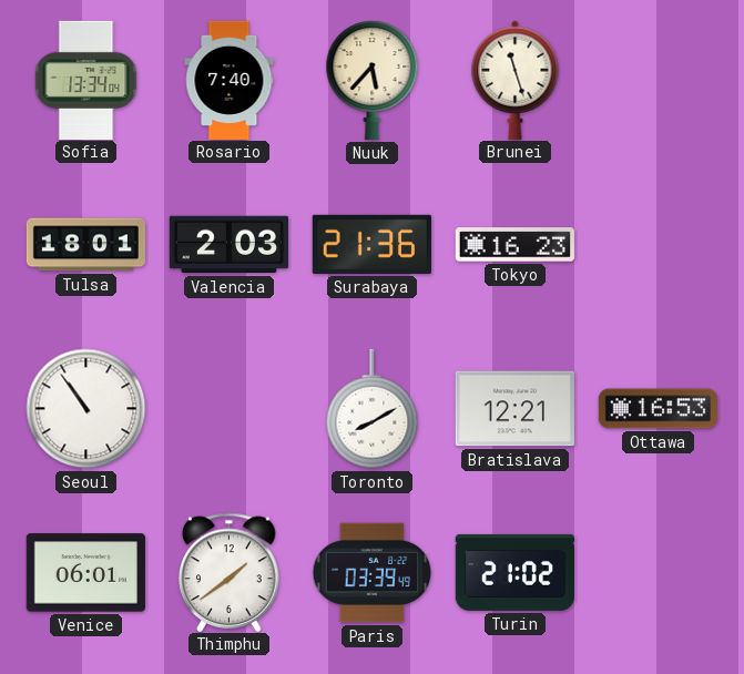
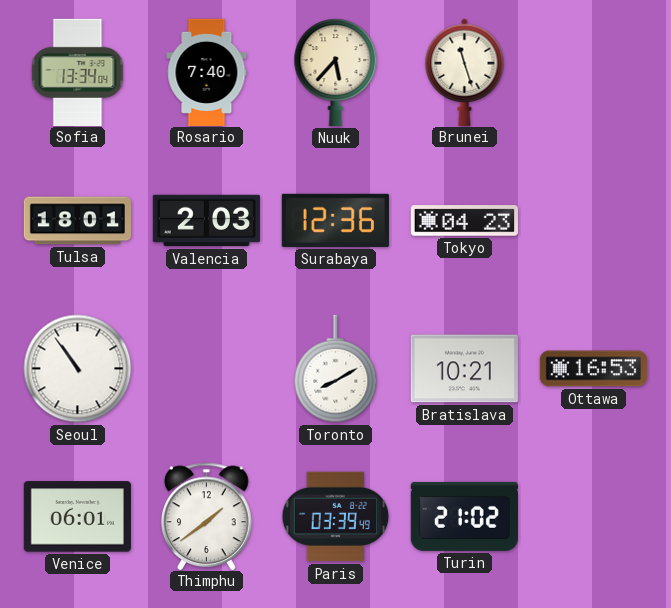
Surabaya: 21:36 -> 12:36 (335, 220)
Tokyo: 16:23 -> 04:23 (464, 221)
Bratislava: 12:21 -> 10:21 (464, 369)
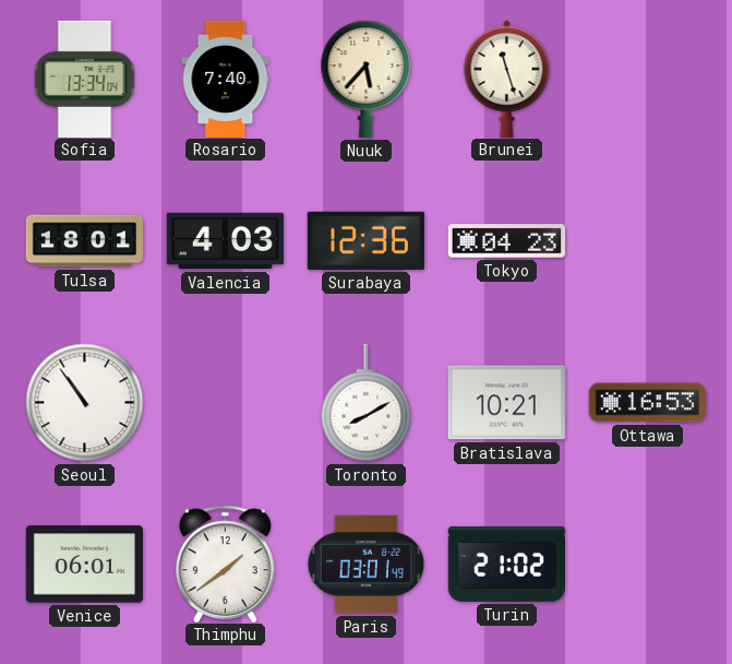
Valencia: 2:03 -> 4:03 (225, 241)
Paris: 03:39 -> 03:01 (367, 565)
